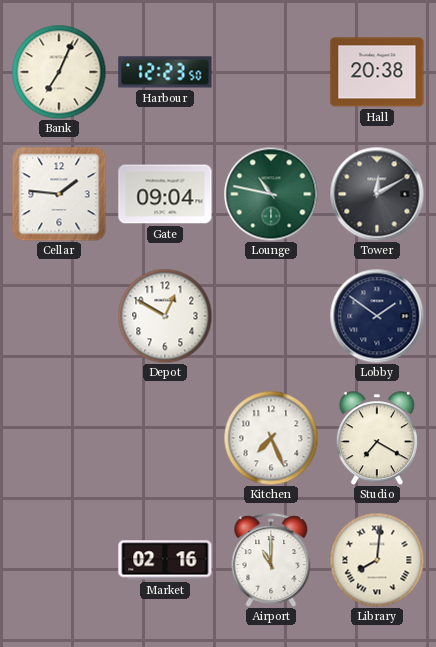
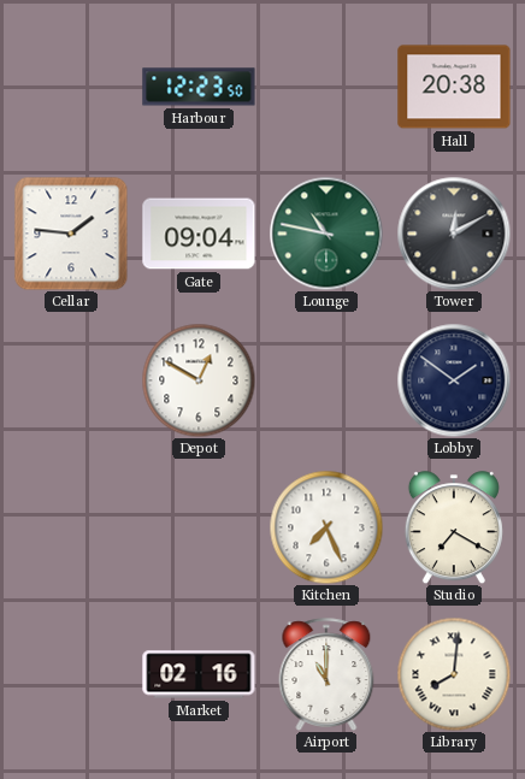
Bank: 7:04 -> none (59, 72)
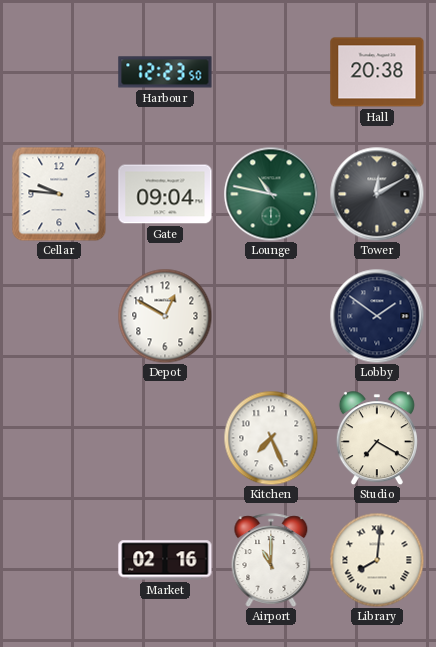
Cellar: 1:46 -> 9:46 (59, 194)
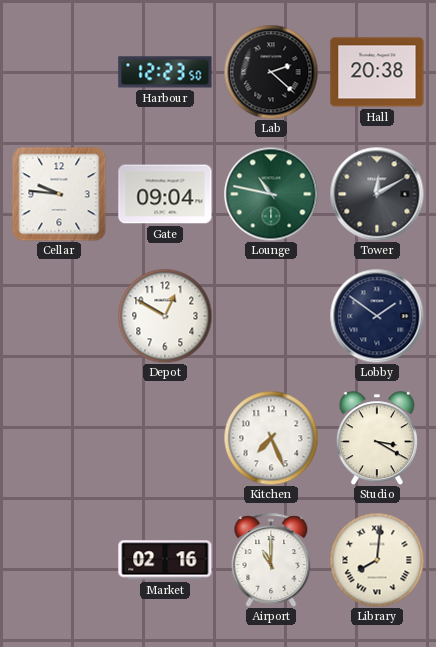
Lab: none -> 2:22 (271, 72)
Studio: 7:20 -> 3:20 (377, 438)
